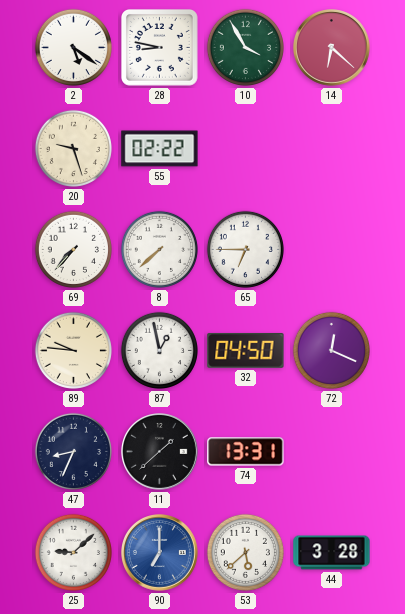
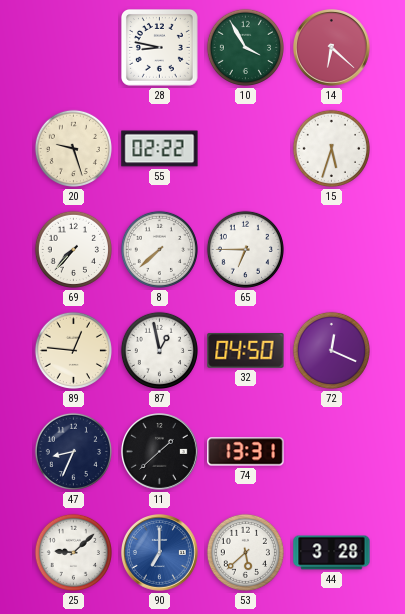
2: 5:21 -> none (73, 47)
15: none -> 5:33 (331, 148)
89: 9:46 -> 12:46 (73, 350)
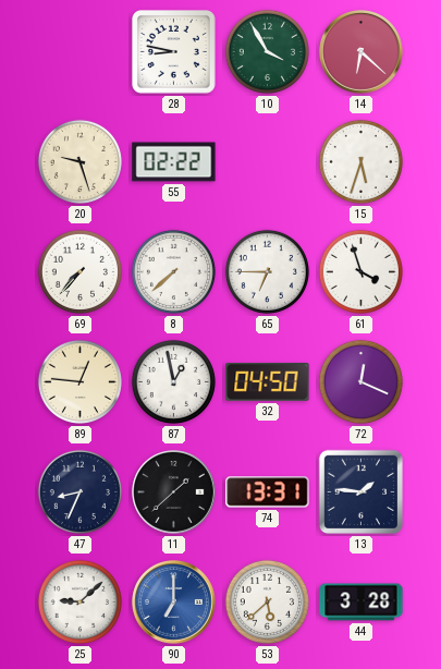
61: none -> 3:57 (360, 271)
13: none -> 1:46 (362, 492)
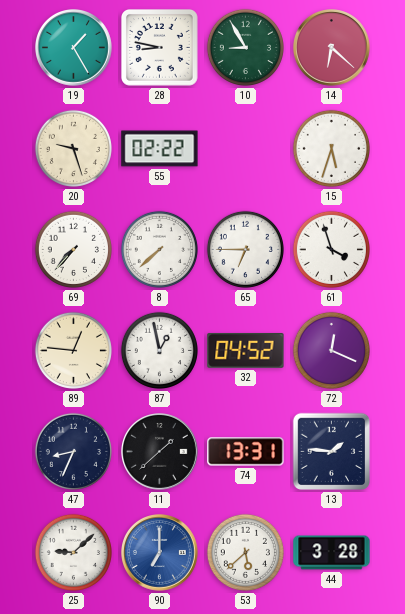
19: none -> 1:25 (74, 48)
10: 3:55 -> 8:55 (245, 47)
32: 04:50 -> 04:52 (246, 350)
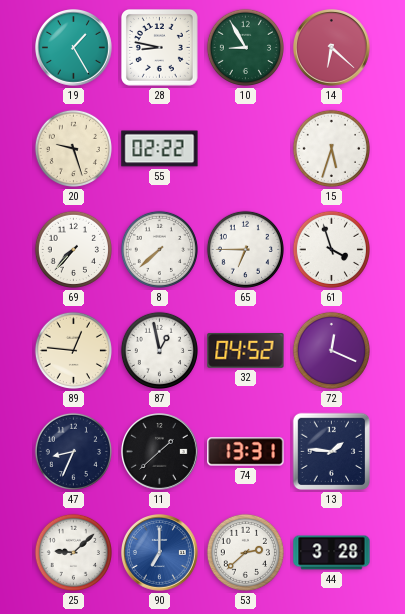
53: 5:38 -> 2:38 (245, 552)
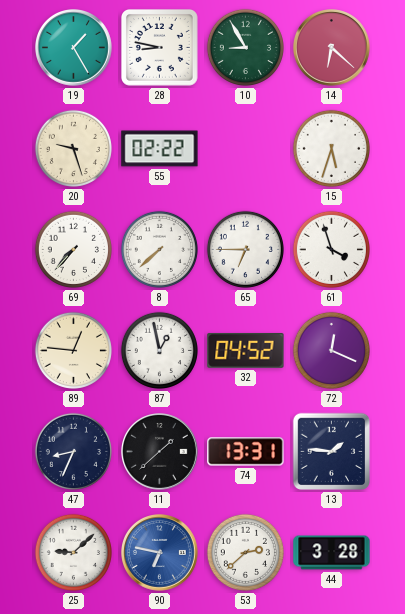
90: 7:00 -> 6:47 (160, 553)
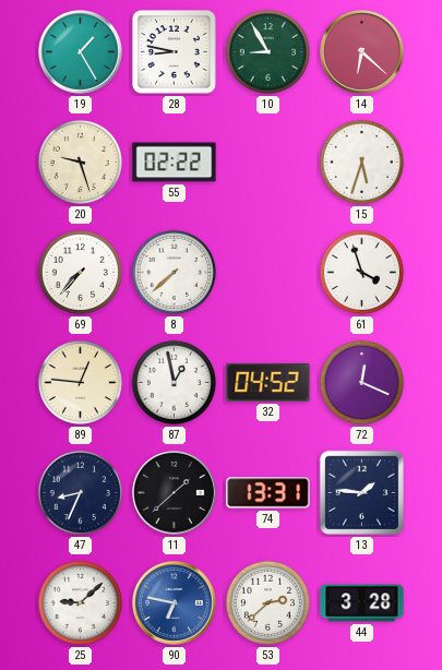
65: 6:45 -> none (245, 249)
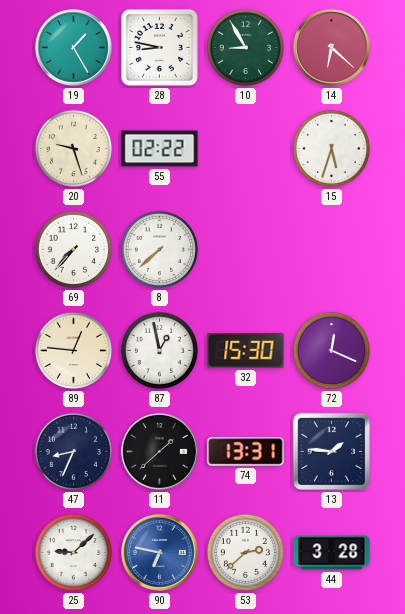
61: 3:57 -> none (361, 272)
32: 04:52 -> 15:30 (246, 350)
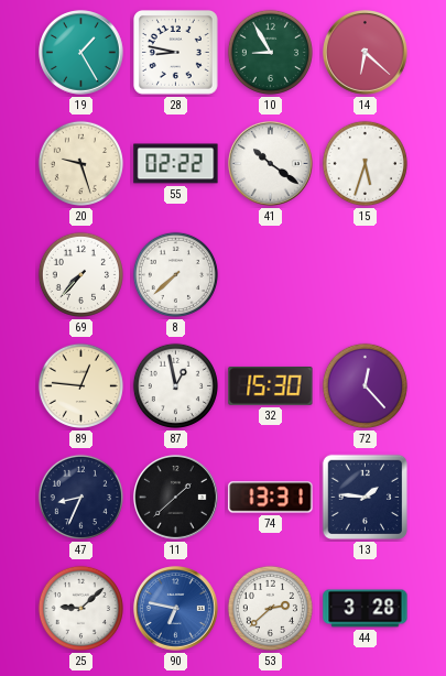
41: none -> 10:21 (271, 164)
72: 12:19 -> 12:23 (365, 385)
